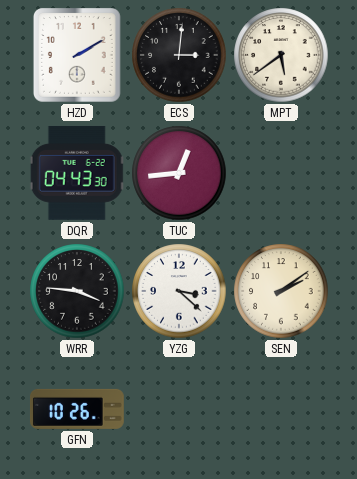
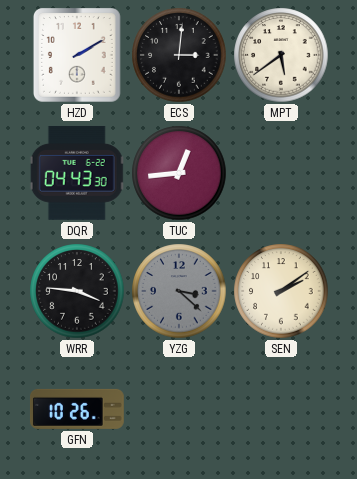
YZG dial: white -> grey (179, 291)
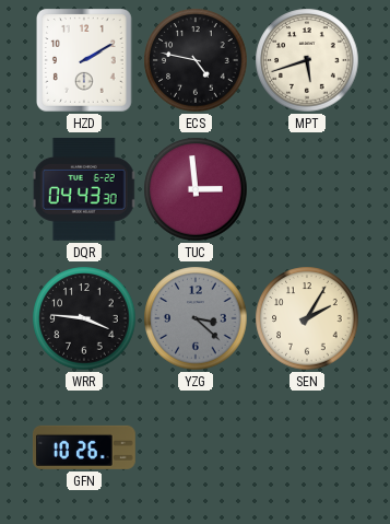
ECS: 3:01 -> 4:47 (196, 60)
MPT: 5:39 -> 5:42 (307, 60)
TUC: 12:44 -> 2:59 (196, 189)
SEN: 2:09 -> 2:05 (307, 318)
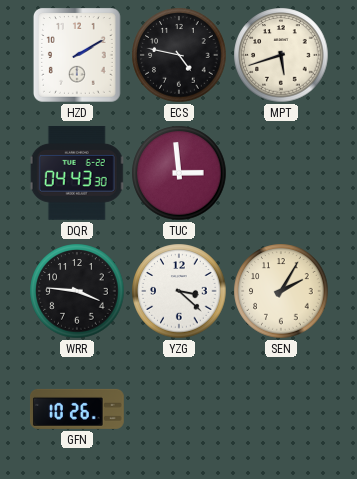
YZG dial: grey -> white (179, 291)
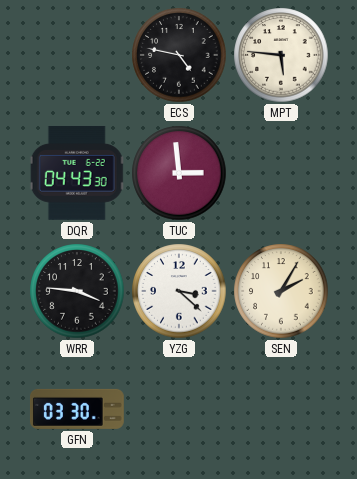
HZD: 2:10 -> none (77, 56)
MPT: 5:42 -> 5:46 (281, 55)
GFN: 10:26 -> 03:30 (77, 409)
